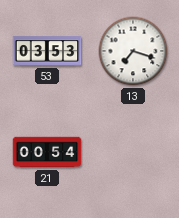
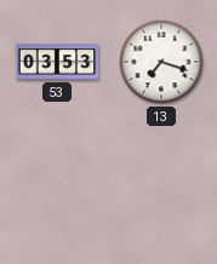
21: 00:54 -> none (47, 152)
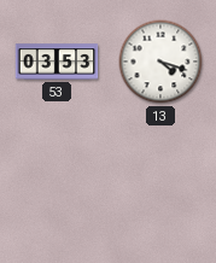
13: 7:18 -> 4:18 (160, 62)
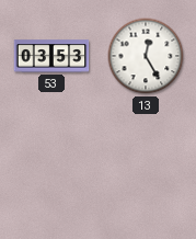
13: 4:18 -> 12:25 (146, 56)
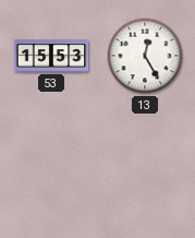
53: 03:53 -> 15:53 (51, 56)
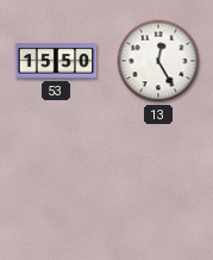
53: 15:53 -> 15:50 (56, 61)
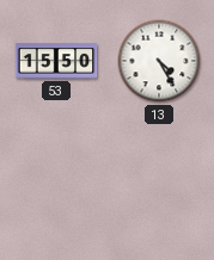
13: 12:25 -> 4:25 (159, 61)
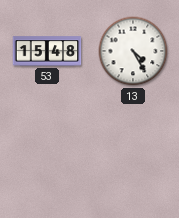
53: 15:50 -> 15:48 (47, 51)
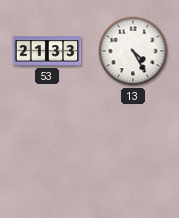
53: 15:48 -> 21:33 (47, 51)
